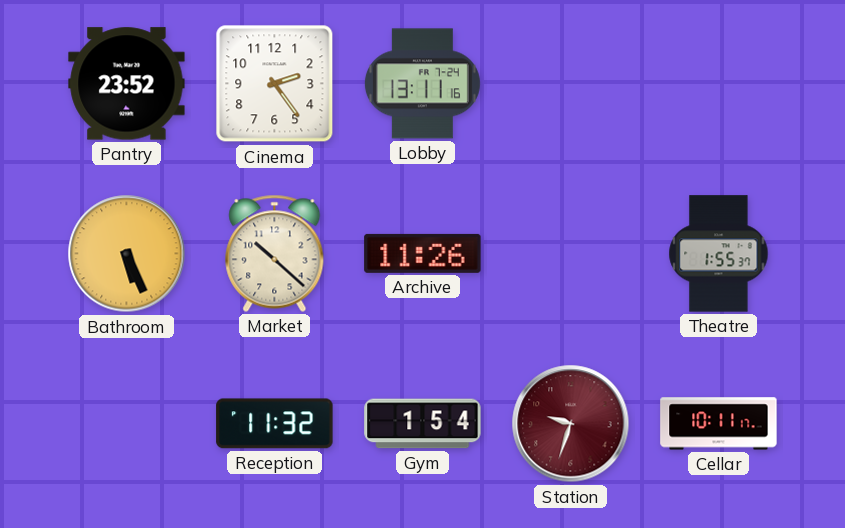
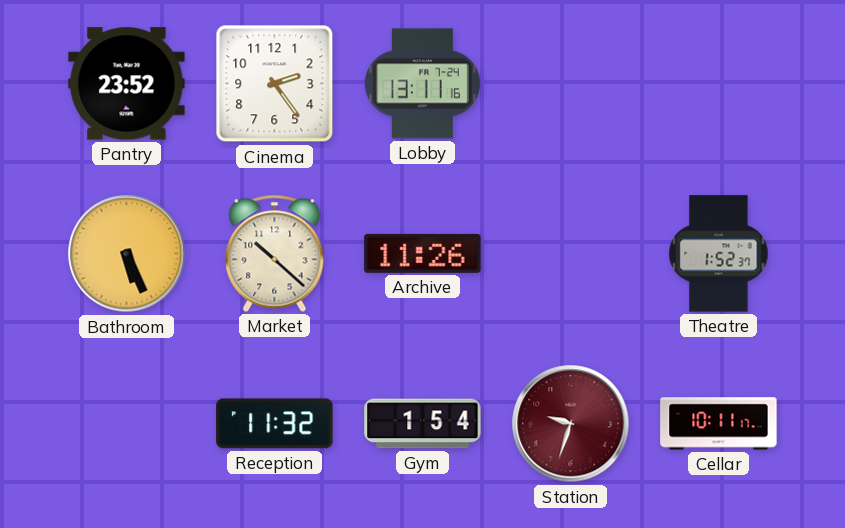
Theatre: 1:55 -> 1:52 (719, 254)
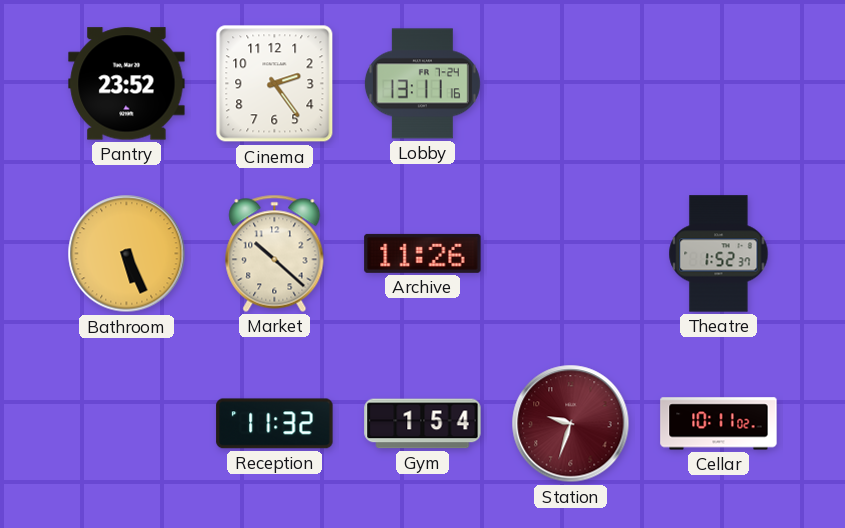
Cellar: 10:11:17 -> 10:11:02 (719, 424)
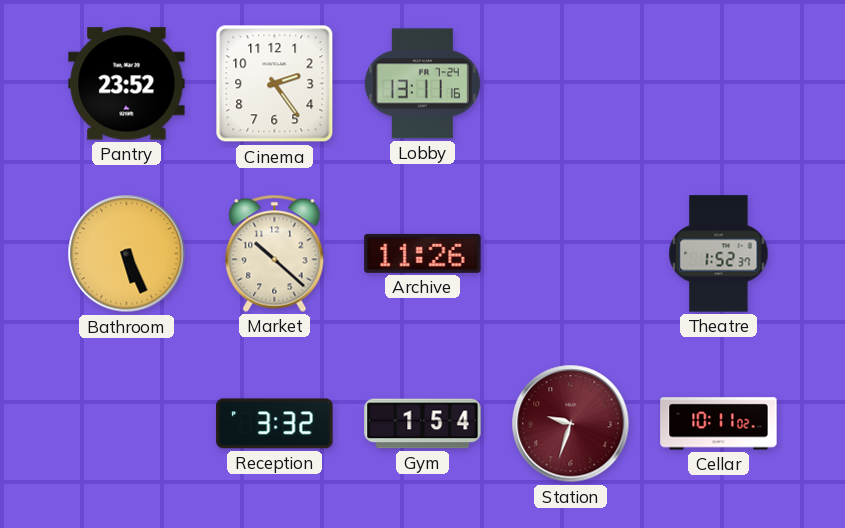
Reception: 11:32 -> 3:32 (275, 424)
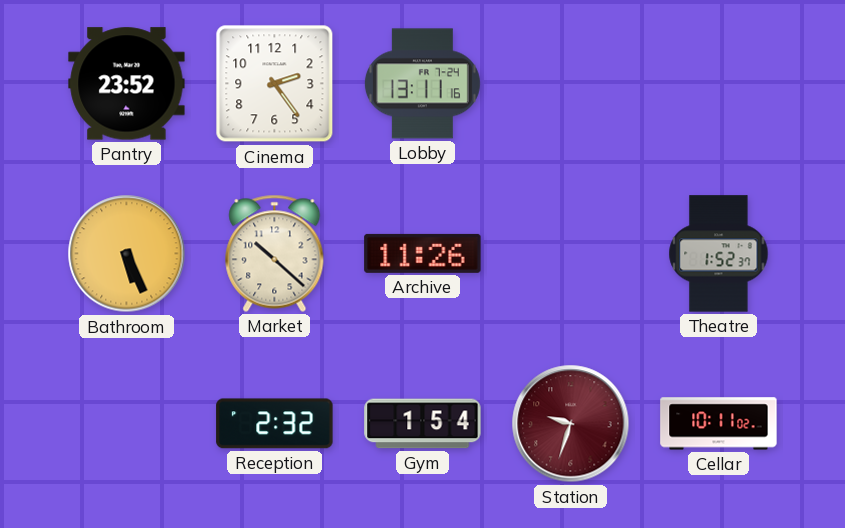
Reception: 3:32 -> 2:32 (275, 424)
